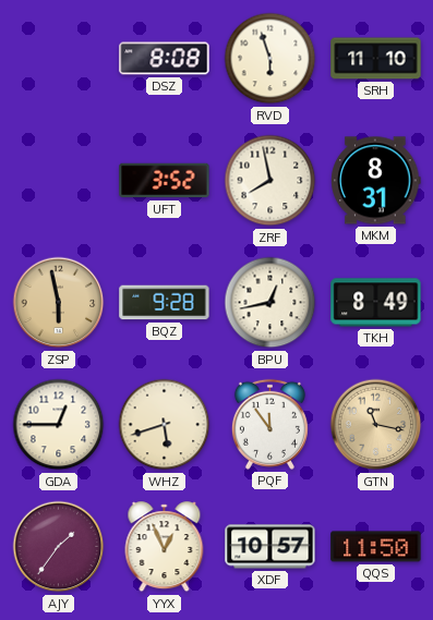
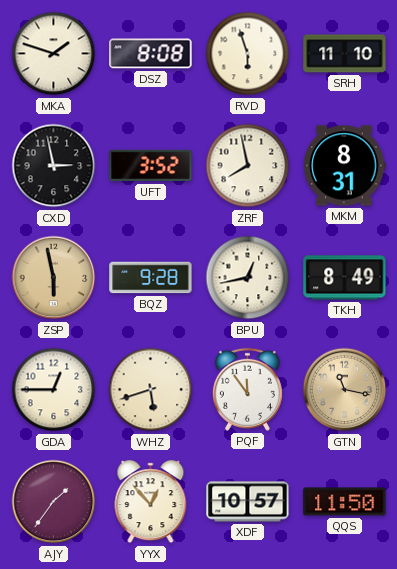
MKA: none -> 1:48 (54, 54)
CXD: none -> 2:58 (54, 166)
YYX: 12:56 -> 12:53 (151, 502)
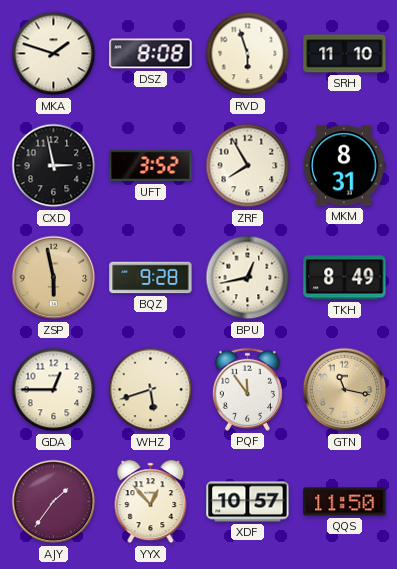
ZRF: 7:58 -> 7:55 (248, 166)
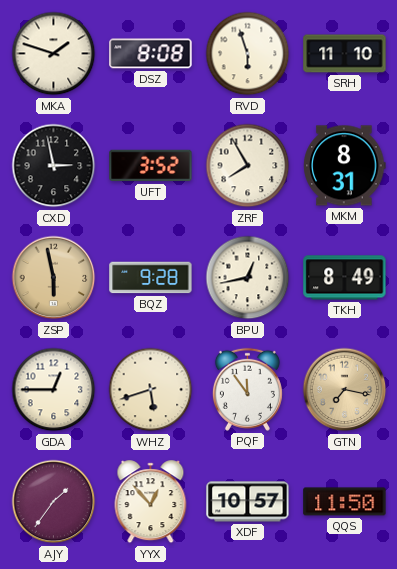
GTN: 11:17 -> 7:17 (345, 390)
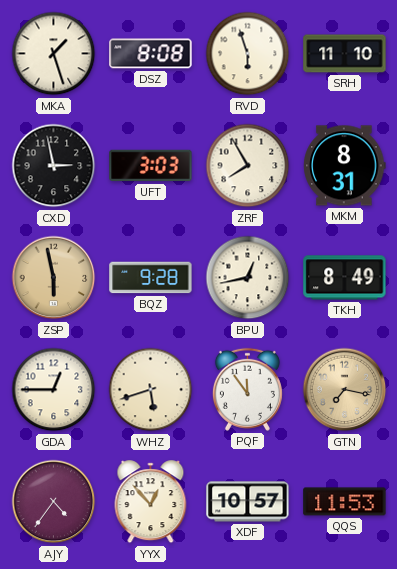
MKA: 1:48 -> 1:27 (54, 54)
UFT: 3:52 -> 3:03 (151, 166)
AJY: 1:36 -> 4:36 (54, 502)
QQS: 11:50 -> 11:53 (345, 502)
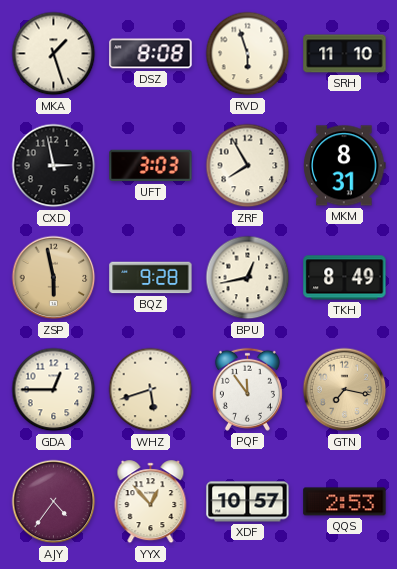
QQS: 11:53 -> 2:53 (345, 502)
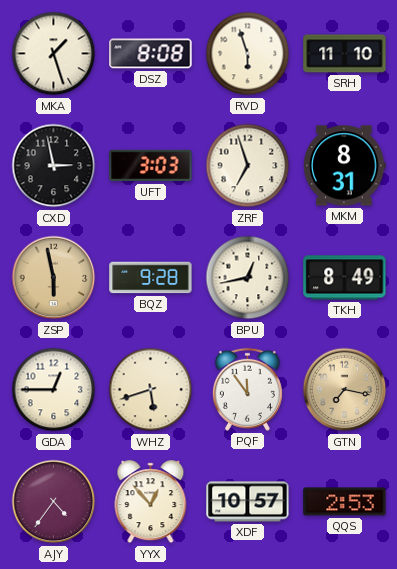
ZRF: 7:55 -> 6:57 (248, 166)
